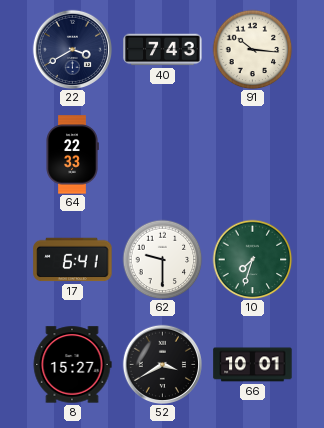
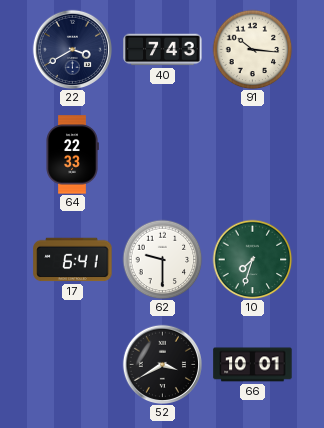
8: 15:27 -> none (72, 365)
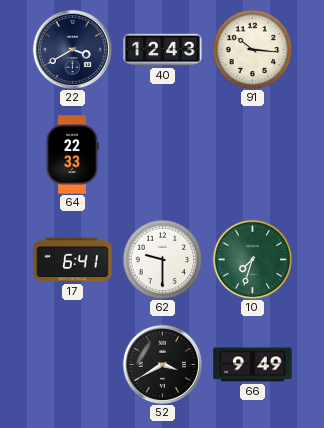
40: 7:43 -> 12:43 (163, 50)
66: 10:01 -> 9:49 (253, 365)
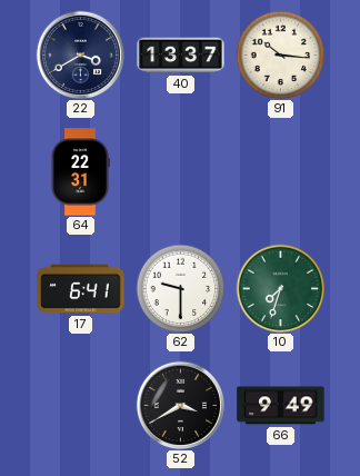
40: 12:43 -> 13:37 (181, 56)
64: 22:33 -> 22:31 (80, 172)
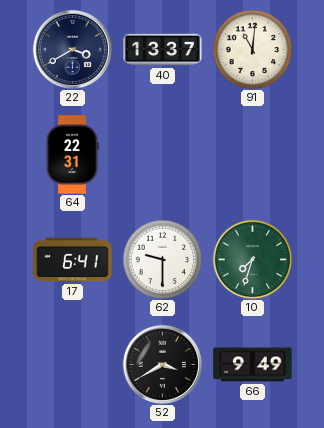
91: 10:16 -> 11:01 (252, 49)
